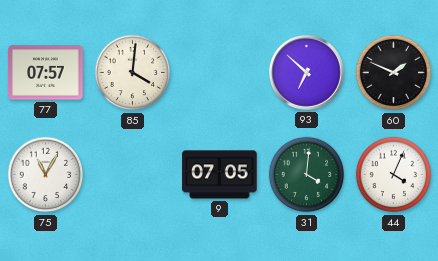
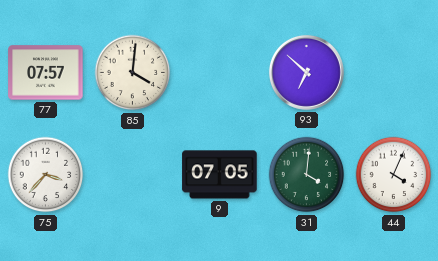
60: 1:49 -> none (394, 73)
75: 11:05 -> 3:37 (46, 175)
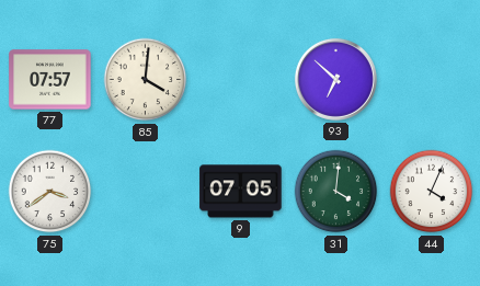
75: 3:37 -> 3:39 (50, 192)
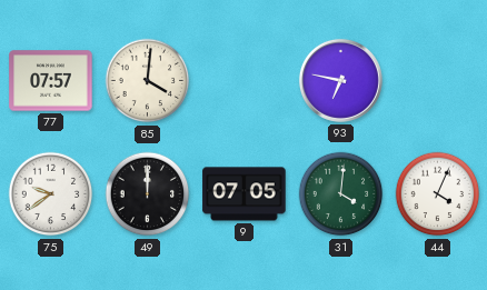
93: 6:52 -> 6:47 (340, 80)
75: 3:39 -> 9:39 (51, 194)
49: none -> 12:00 (148, 194)
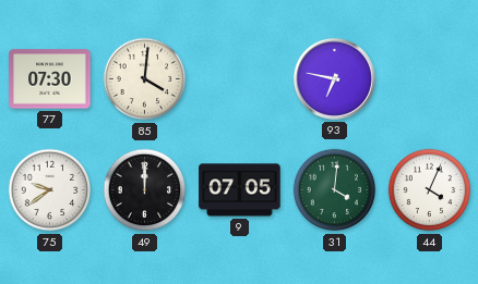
77: 07:57 -> 07:30 (50, 79)
